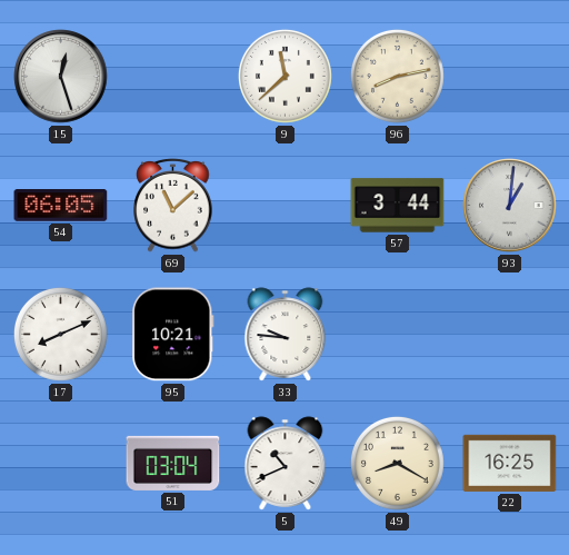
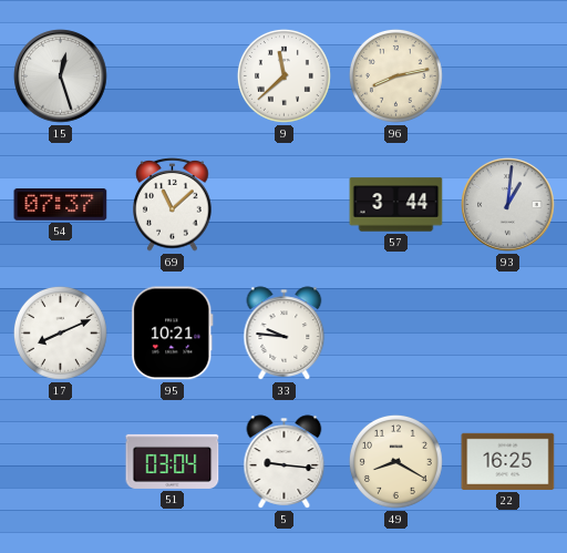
54: 06:05 -> 07:37 (61, 205)
5: 10:41 -> 9:16 (285, 462)
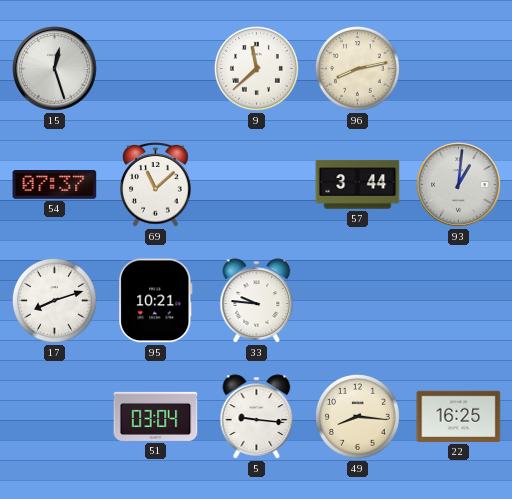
17: 8:11 -> 8:12 (55, 301)
49: 8:20 -> 8:16 (358, 417)
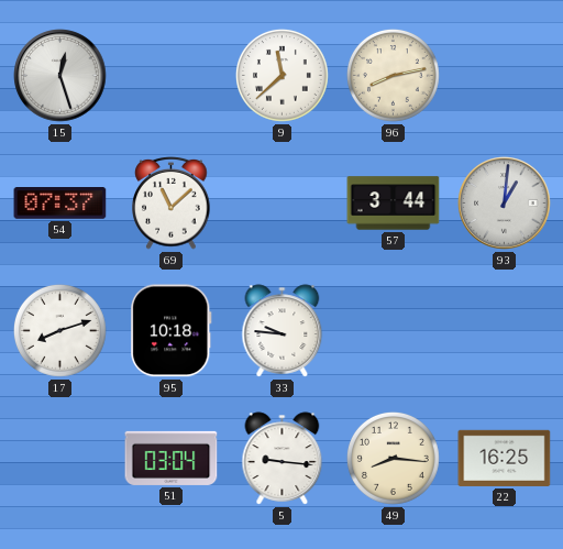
95: 10:21 -> 10:18 (172, 331)
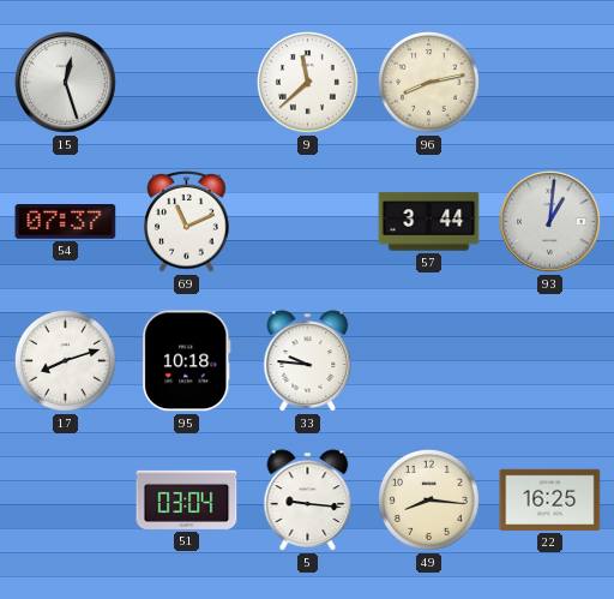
69: 11:08 -> 11:11 (187, 222)
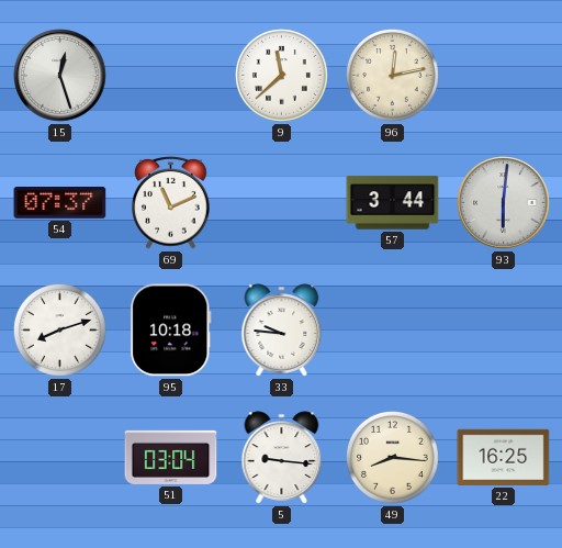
96: 8:13 -> 12:13 (393, 76)
93: 1:01 -> 6:01 (504, 203)
